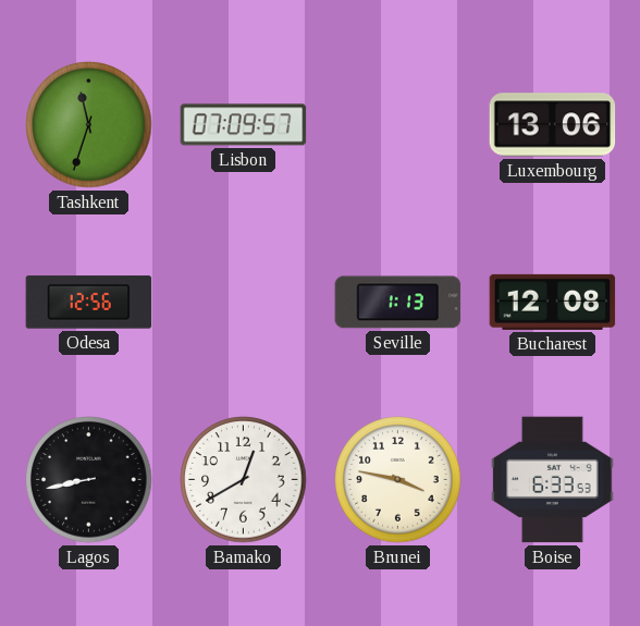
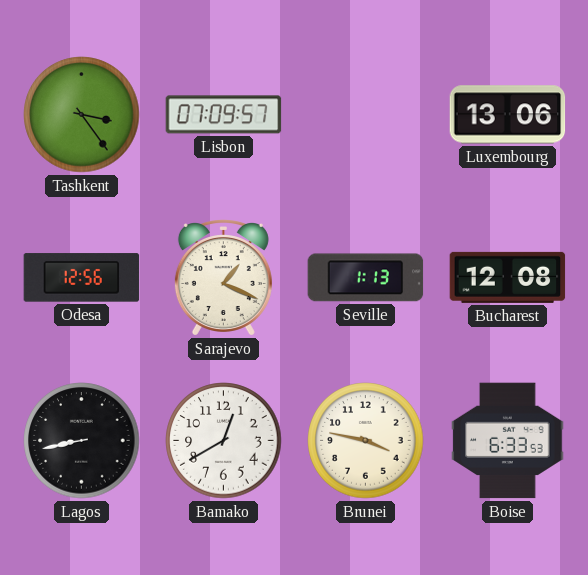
Tashkent: 11:33 -> 3:24 (82, 115)
Sarajevo: none -> 1:19 (223, 278)
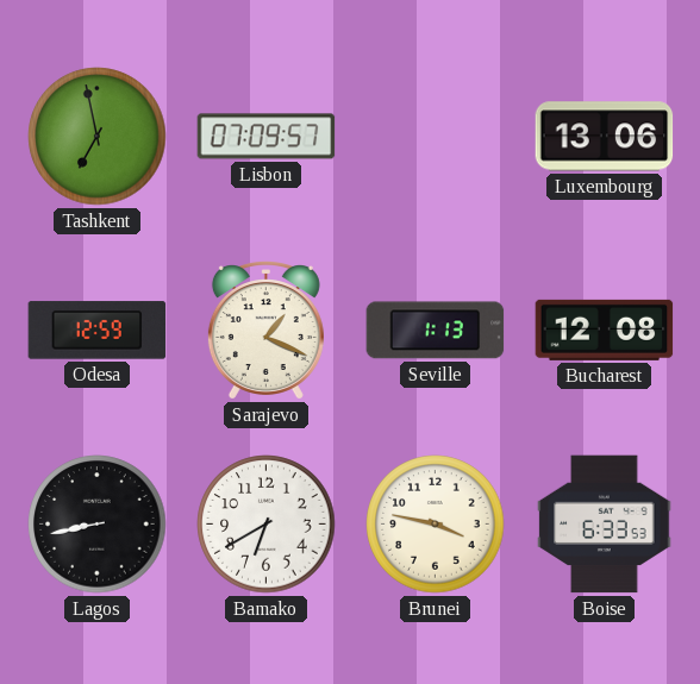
Tashkent: 3:24 -> 6:58 (98, 137)
Odesa: 12:56 -> 12:59 (98, 331)
Bamako: 12:40 -> 6:40 (267, 525)
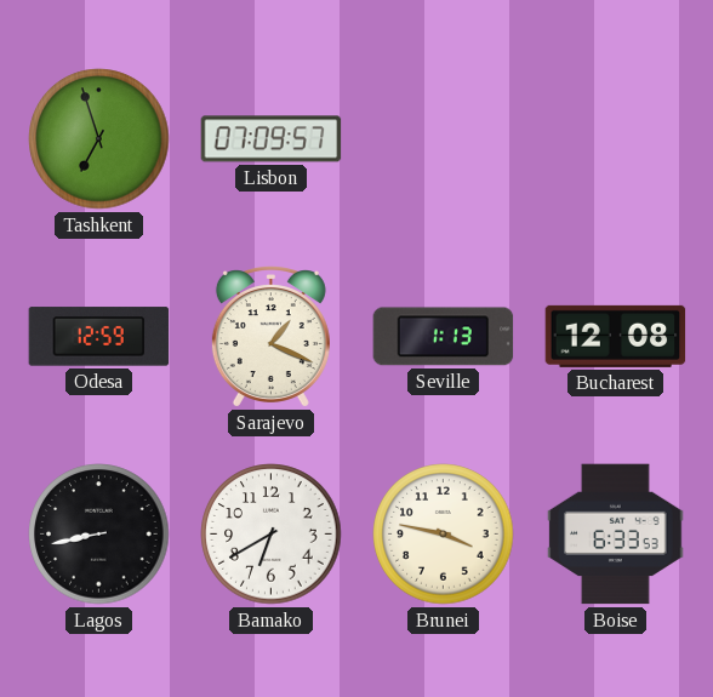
Tashkent: 6:58 -> 6:57 (99, 139)
Luxembourg: 13:06 -> none (605, 137)
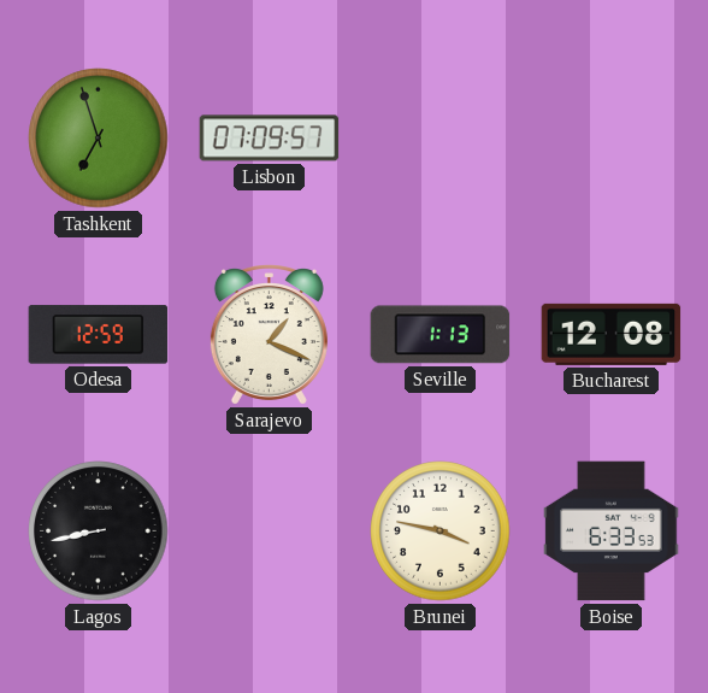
Bamako: 6:40 -> none (272, 535)
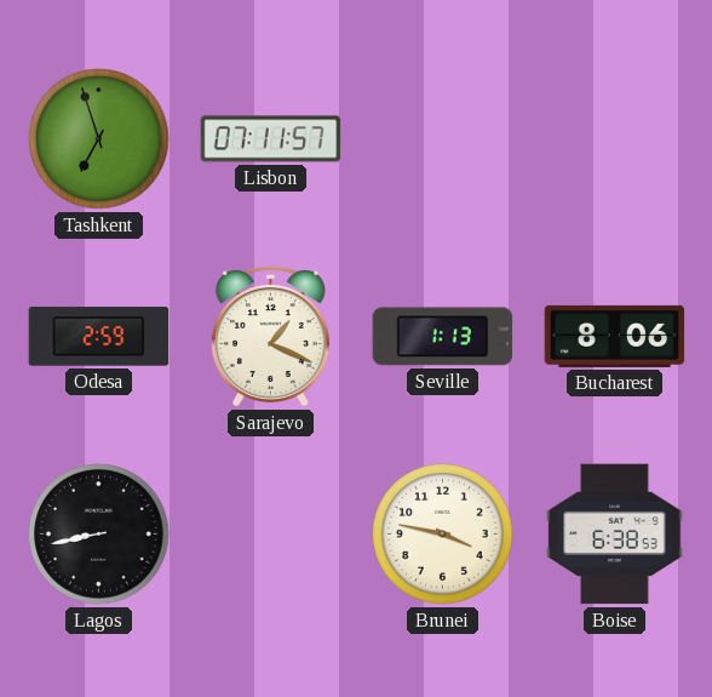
Lisbon: 07:09 -> 07:11 (271, 139)
Odesa: 12:59 -> 2:59 (99, 337)
Bucharest: 12:08 -> 8:06 (615, 336)
Boise: 6:33 -> 6:38 (615, 535)
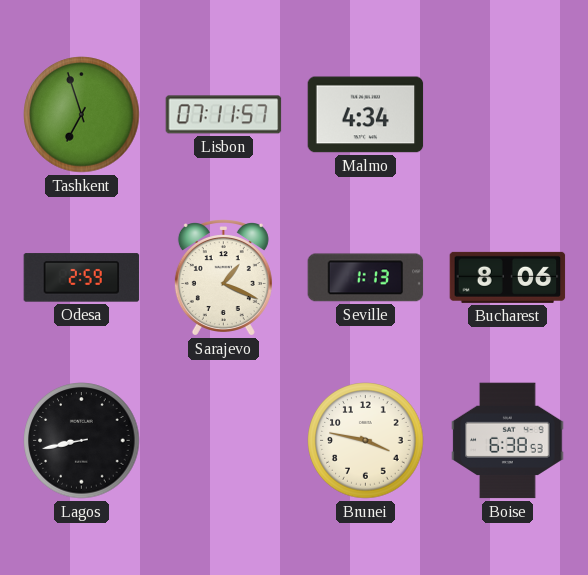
Malmo: none -> 4:34 (366, 115)
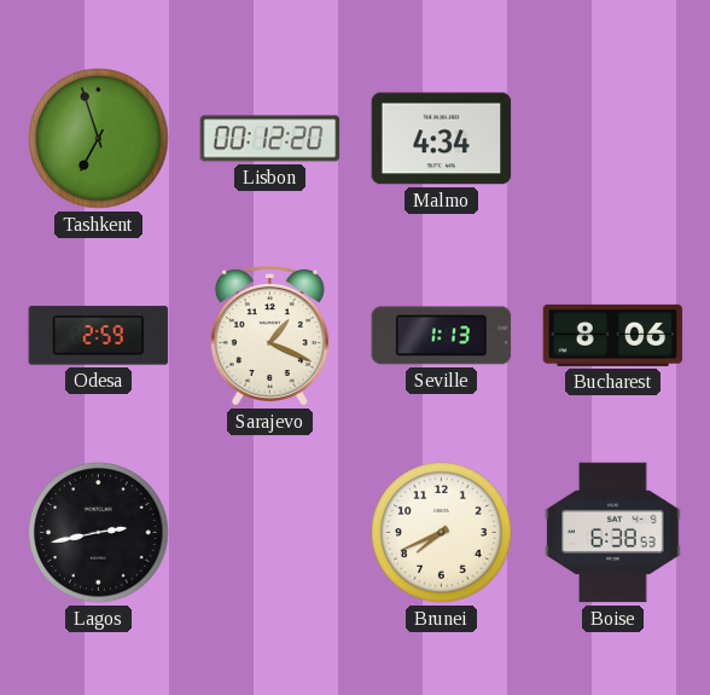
Lisbon: 07:11 -> 00:12 (270, 139)
Lagos: 8:43 -> 2:43 (99, 533)
Brunei: 3:47 -> 7:41 (442, 533)
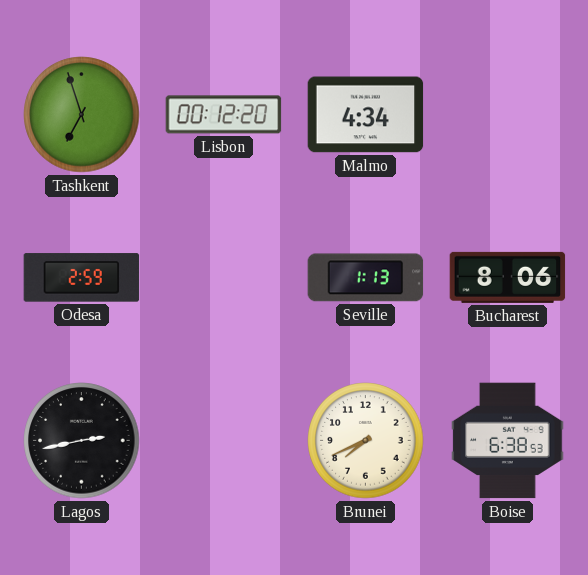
Sarajevo: 1:19 -> none (269, 336)
